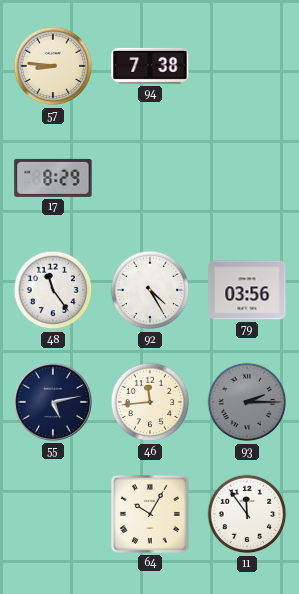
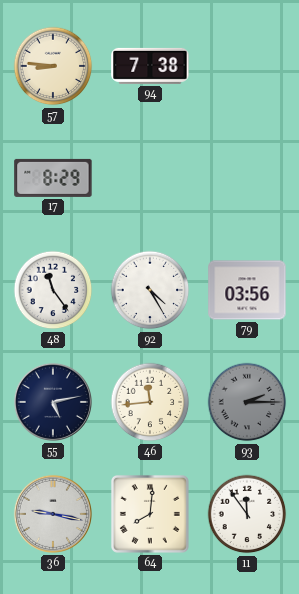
36: none -> 9:17 (53, 514)
64: 10:05 -> 8:01 (150, 514)
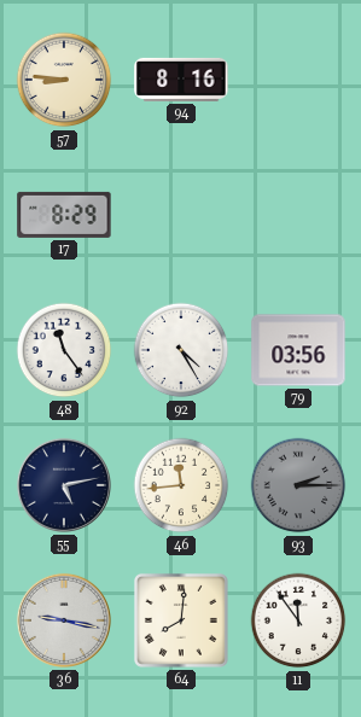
94: 7:38 -> 8:16 (181, 80)
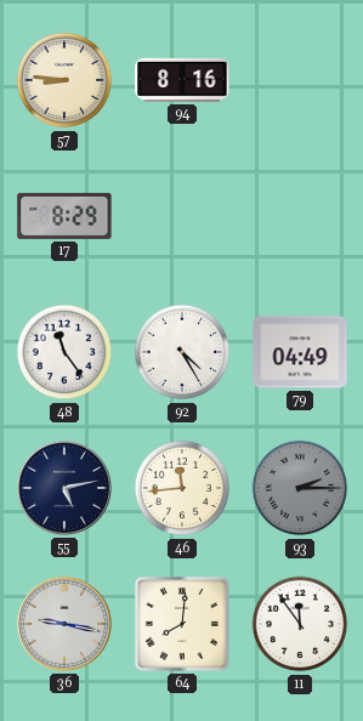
79: 03:56 -> 04:49 (300, 352)
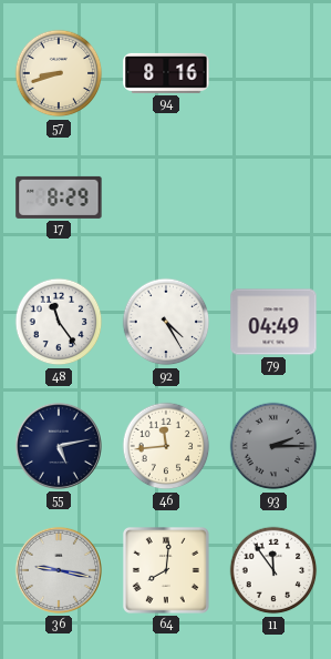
57: 8:46 -> 8:42 (59, 73)
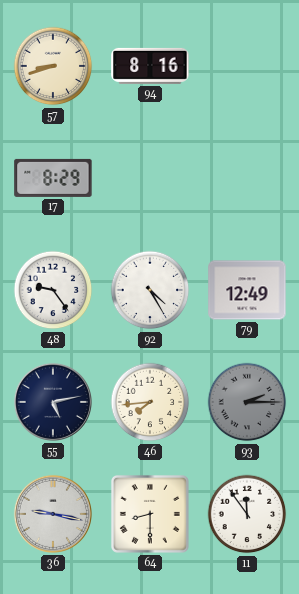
48: 11:24 -> 9:24 (53, 290)
79: 04:49 -> 12:49 (247, 290)
46: 11:44 -> 7:44 (150, 402)
64: 8:01 -> 8:30 (150, 514)
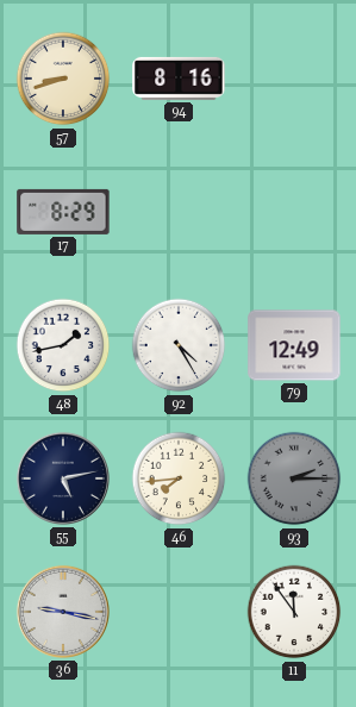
48: 9:24 -> 1:43 (63, 345)
64: 8:30 -> none (150, 514)
